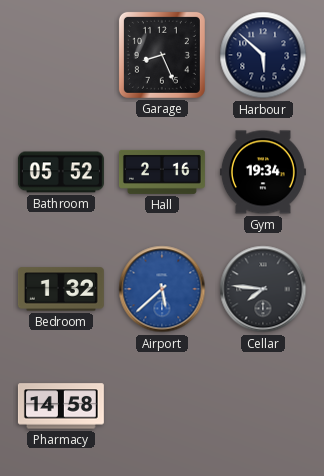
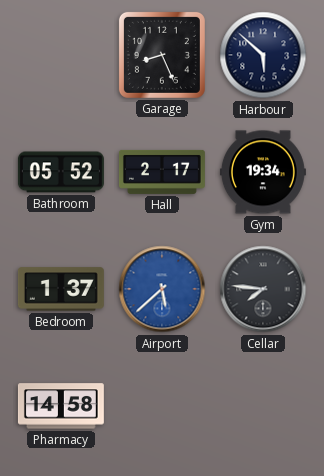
Hall: 2:16 -> 2:17 (162, 172)
Bedroom: 1:32 -> 1:37 (61, 289)
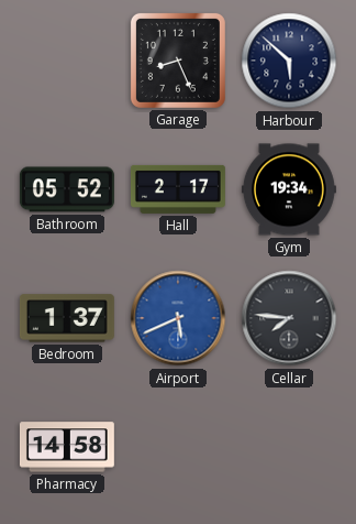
Airport: 5:38 -> 5:41 (178, 318)
